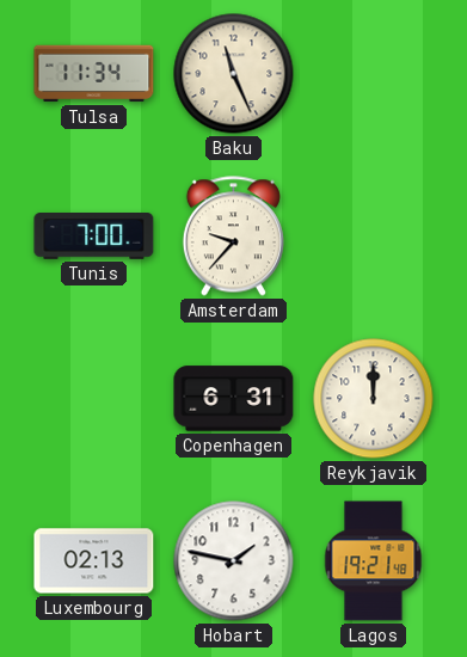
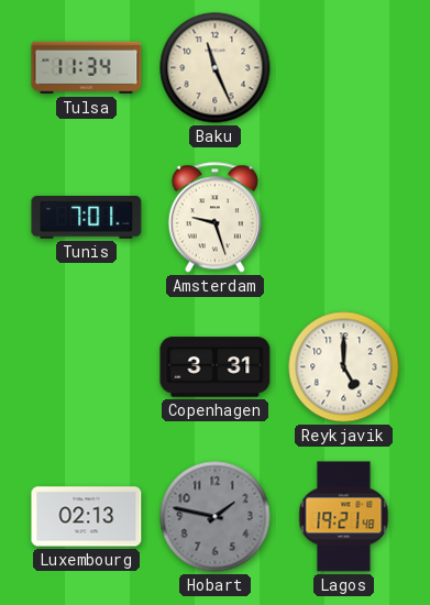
Tunis: 7:00 -> 7:01 (87, 218)
Amsterdam: 9:37 -> 9:27 (214, 218)
Copenhagen: 6:31 -> 3:31 (216, 367)
Reykjavik: 12:00 -> 5:00 (344, 367)
Hobart dial: white -> grey (216, 517)
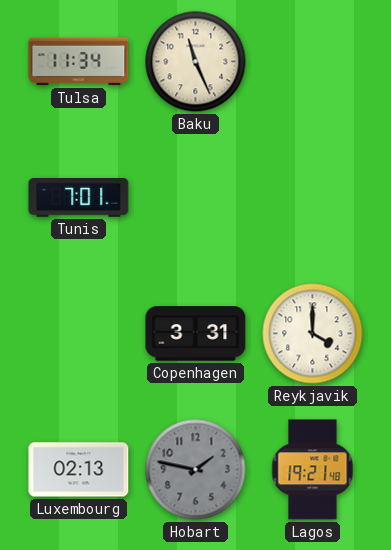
Amsterdam: 9:27 -> none (214, 218)
Reykjavik: 5:00 -> 4:00 (313, 334)
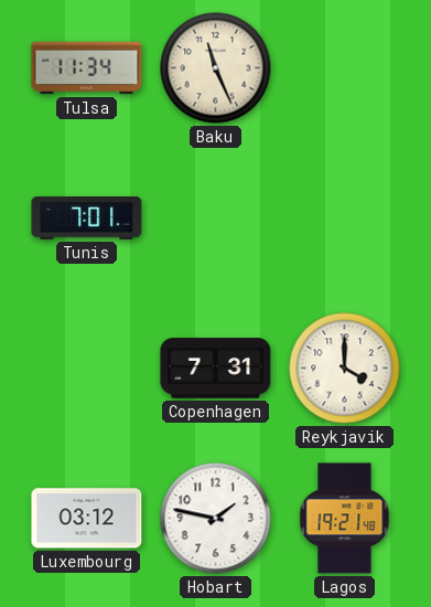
Copenhagen: 3:31 -> 7:31 (216, 369)
Luxembourg: 02:13 -> 03:12 (87, 519)
Hobart dial: grey -> white (216, 519)
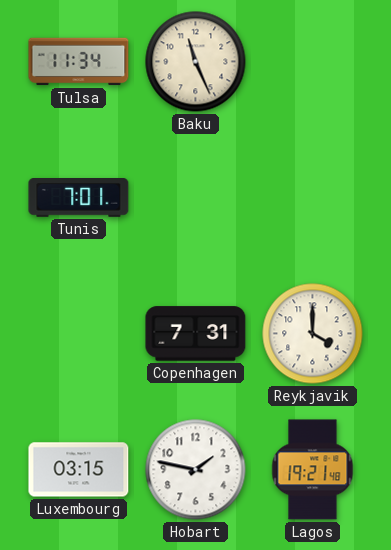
Luxembourg: 03:12 -> 03:15 (79, 470)
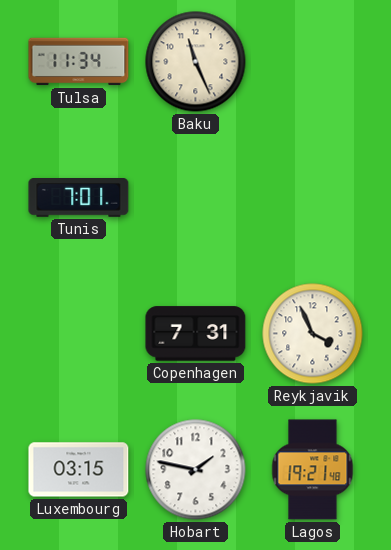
Reykjavik: 4:00 -> 3:56 (313, 334)
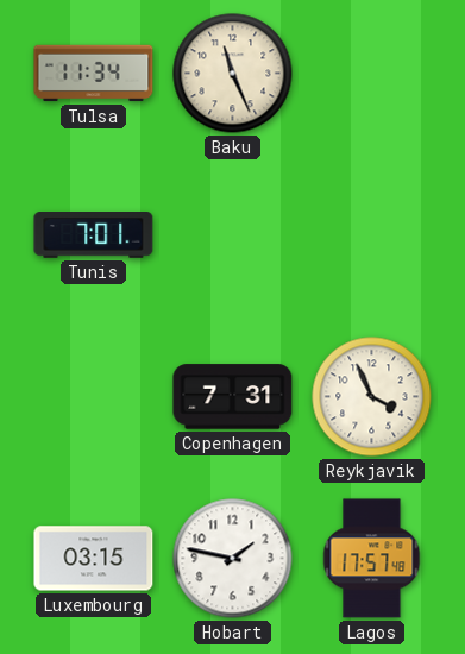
Lagos: 19:21 -> 17:57 (372, 559)
